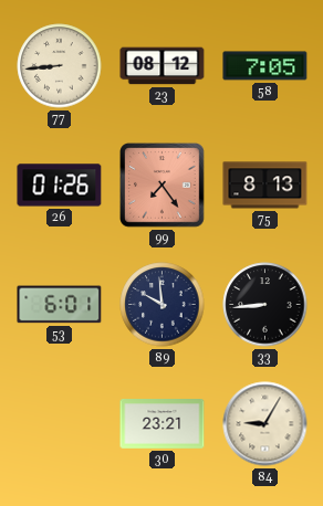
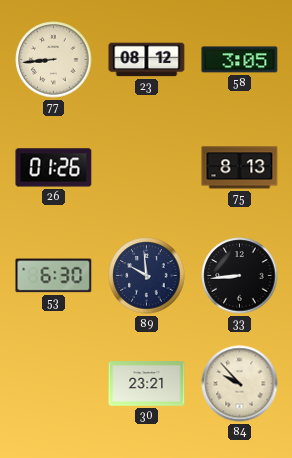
58: 7:05 -> 3:05 (240, 60)
99: 7:24 -> none (163, 186)
53: 6:01 -> 6:30 (54, 276)
84: 9:05 -> 9:53 (240, 384)
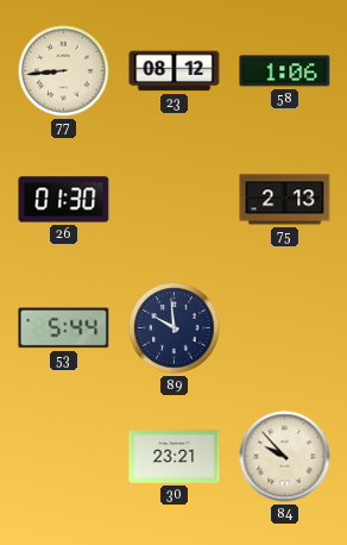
58: 3:05 -> 1:06 (285, 71)
26: 01:26 -> 01:30 (64, 200)
75: 8:13 -> 2:13 (285, 200)
53: 6:30 -> 5:44 (64, 328)
33: 8:44 -> none (240, 276)
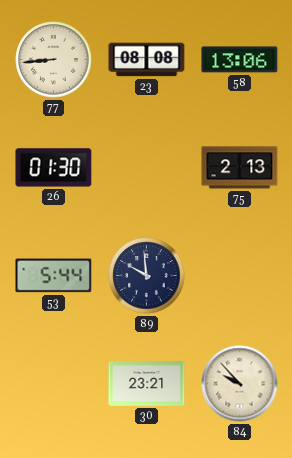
23: 08:12 -> 08:08 (147, 60)
58: 1:06 -> 13:06 (240, 60)
